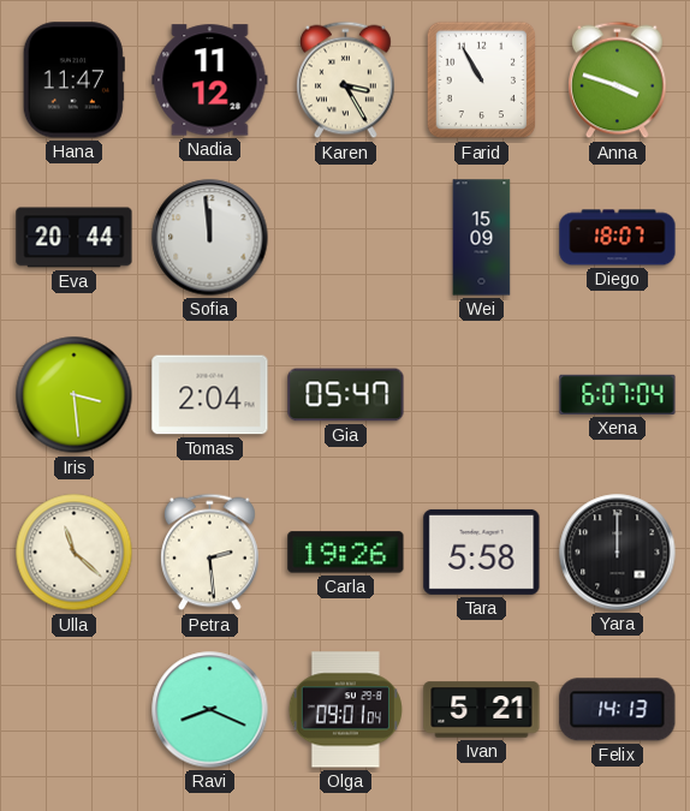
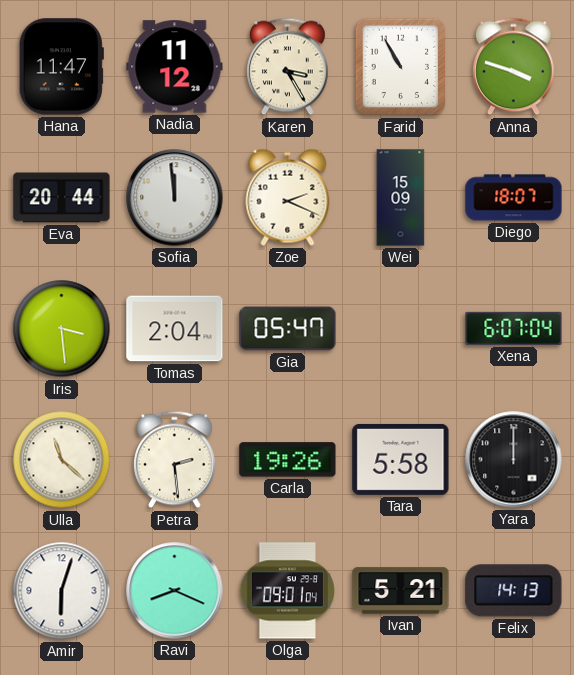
Zoe: none -> 2:19 (288, 197)
Amir: none -> 6:03 (62, 591)
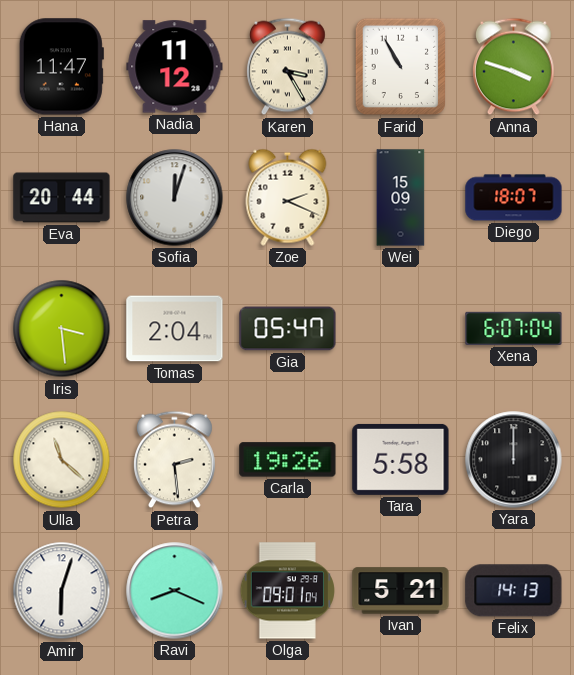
Sofia: 11:59 -> 12:03 (175, 198)
